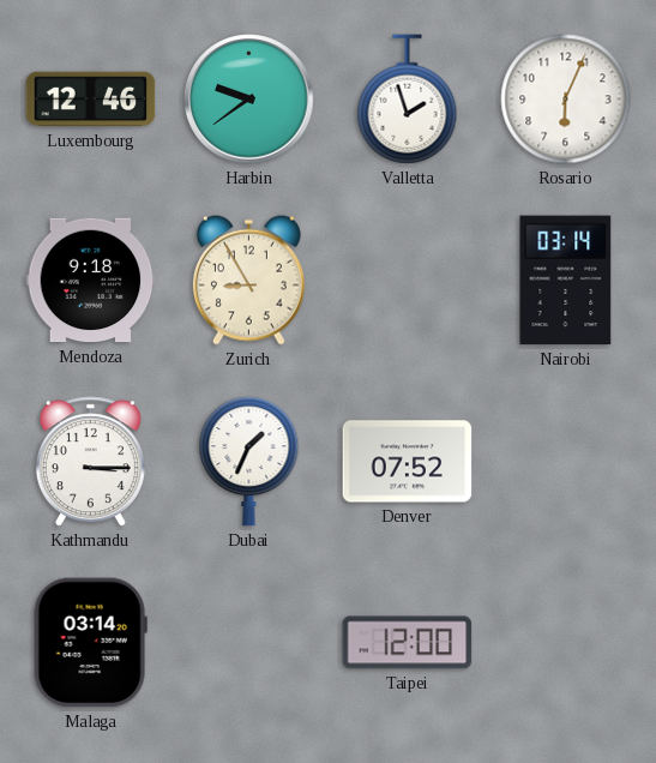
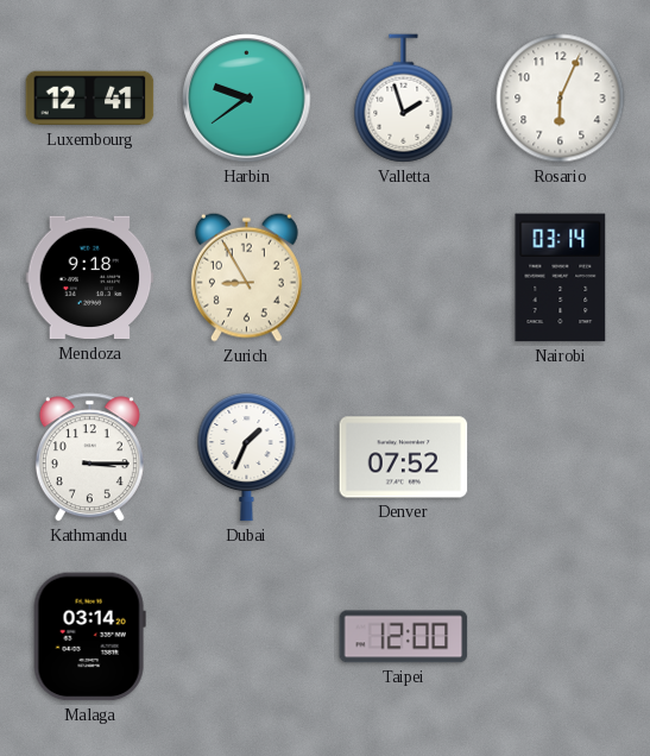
Luxembourg: 12:46 -> 12:41 (90, 99)
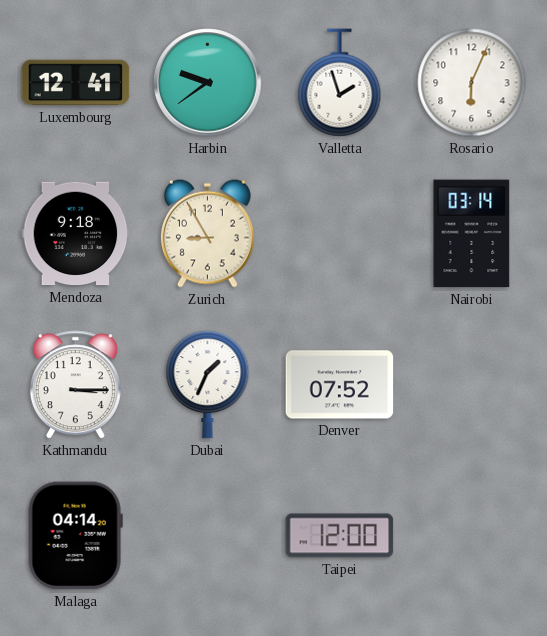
Malaga: 03:14 -> 04:14 (75, 536)
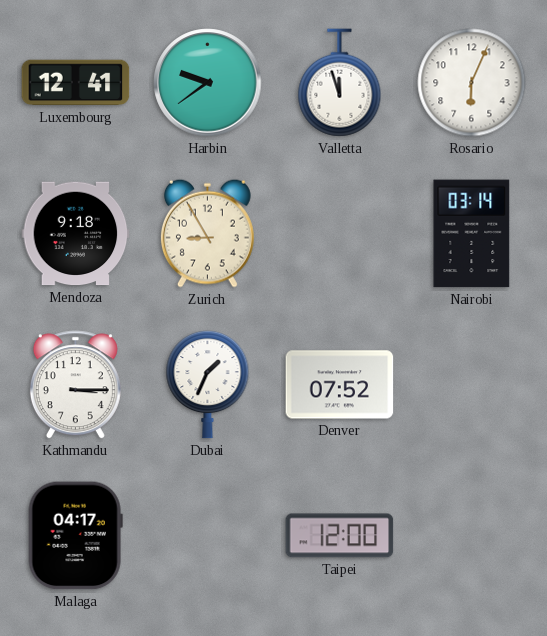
Valletta: 1:57 -> 11:57 (340, 83)
Malaga: 04:14 -> 04:17 (75, 536)
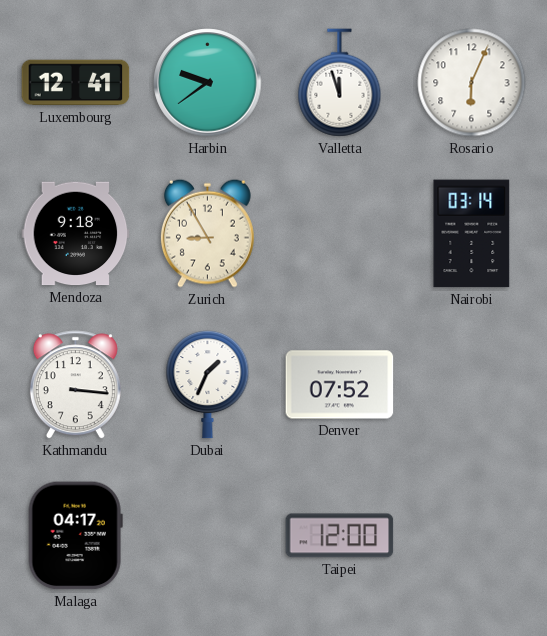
Kathmandu: 3:15 -> 3:16 (75, 385)
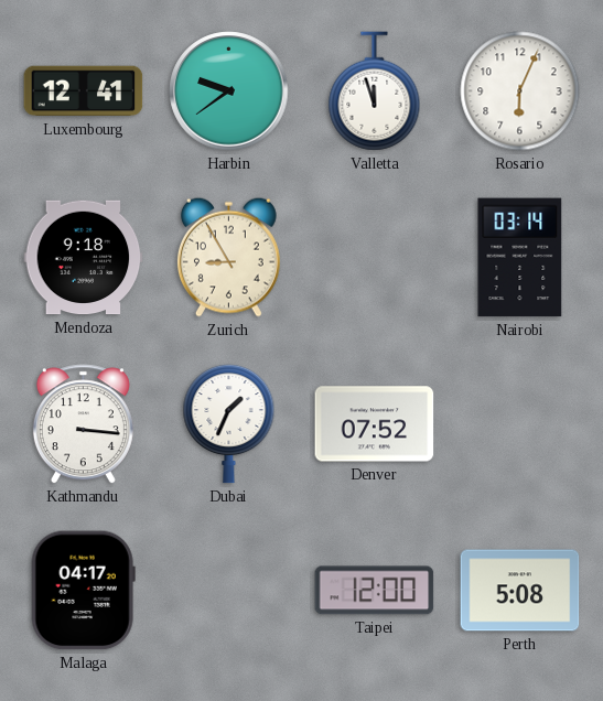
Perth: none -> 5:08 (520, 591)
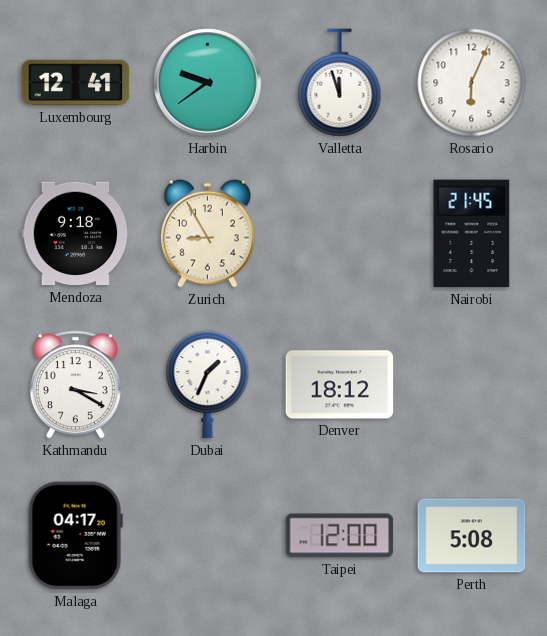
Nairobi: 03:14 -> 21:45 (472, 234)
Kathmandu: 3:16 -> 3:20 (75, 385)
Denver: 07:52 -> 18:12 (340, 385)
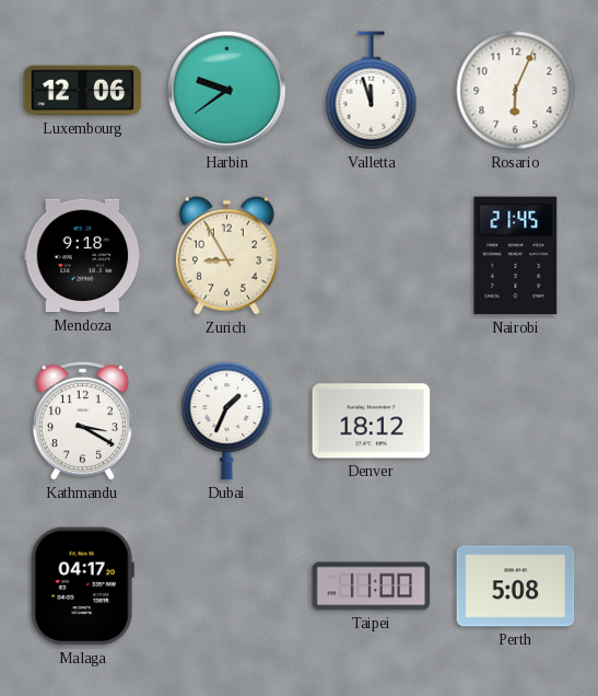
Luxembourg: 12:41 -> 12:06 (83, 91)
Taipei: 12:00 -> 11:00 (372, 587)
